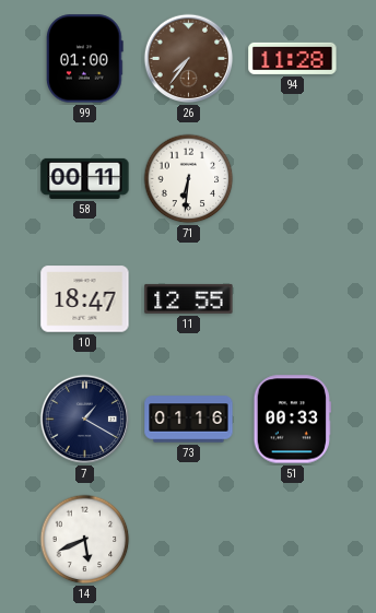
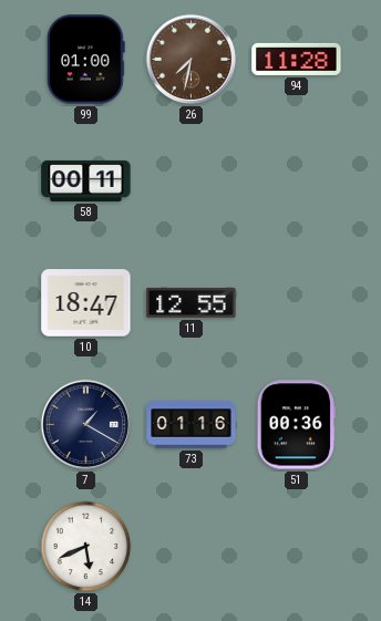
26: 7:36 -> 7:32 (192, 60)
71: 6:31 -> none (189, 179)
51: 00:33 -> 00:36 (296, 425)
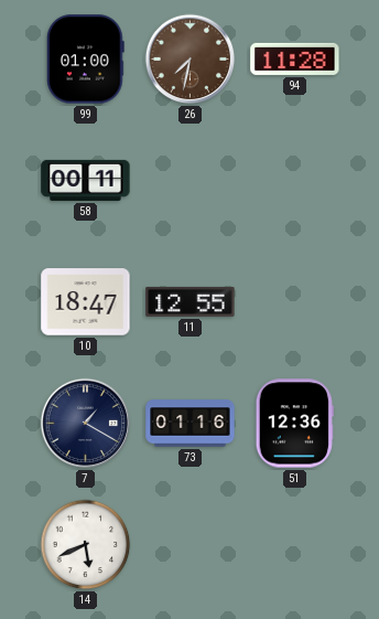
51: 00:36 -> 12:36 (294, 424)
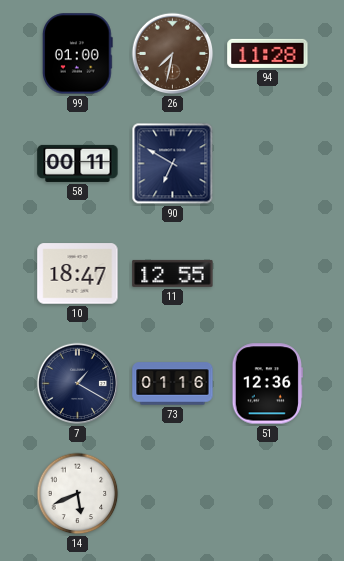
90: none -> 6:50 (173, 164)
